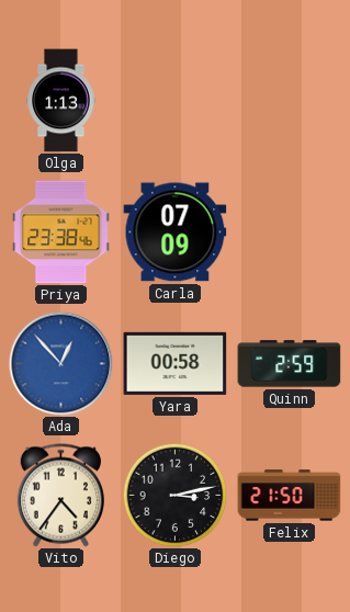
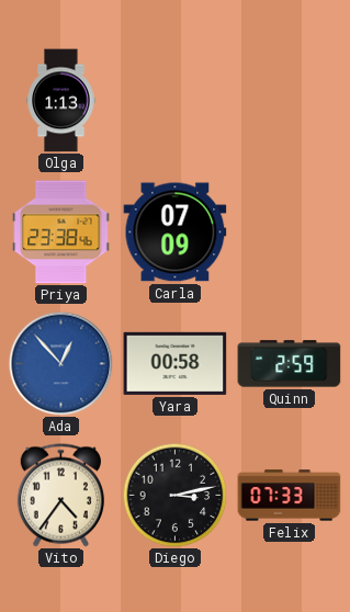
Felix: 21:50 -> 07:33 (290, 496)
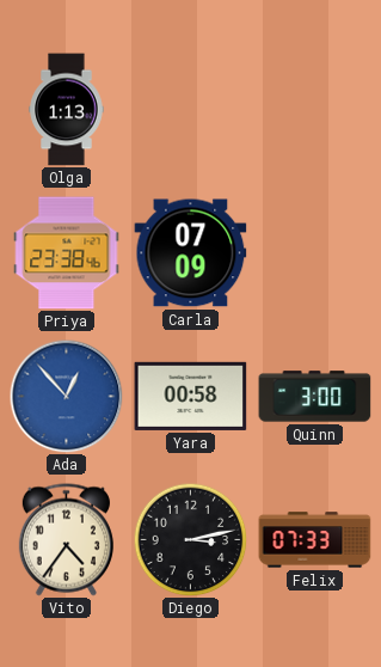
Quinn: 2:59 -> 3:00 (315, 397)
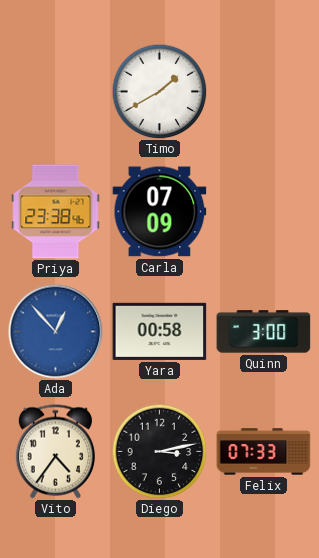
Olga: 1:13 -> none (67, 110)
Timo: none -> 1:40 (159, 91)
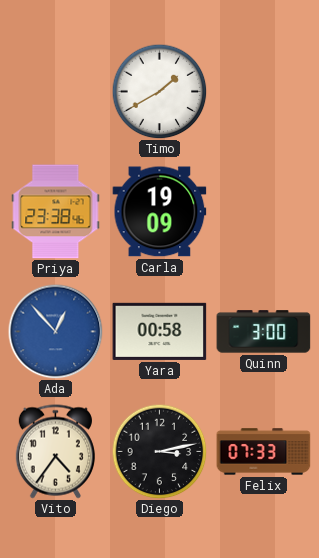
Carla: 07:09 -> 19:09 (160, 212)
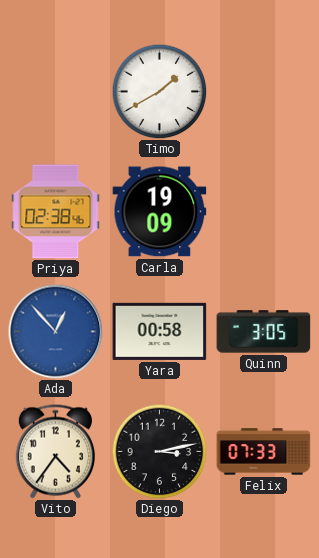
Priya: 23:38 -> 02:38 (56, 212)
Quinn: 3:00 -> 3:05 (264, 332)
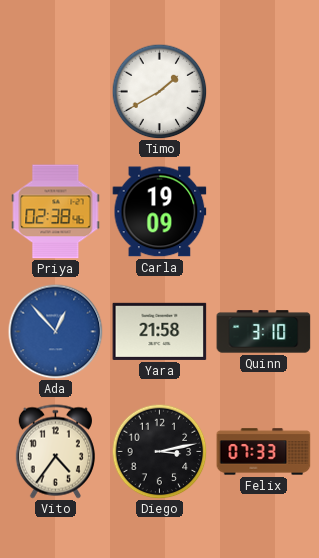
Yara: 00:58 -> 21:58 (160, 331)
Quinn: 3:05 -> 3:10 (264, 332)
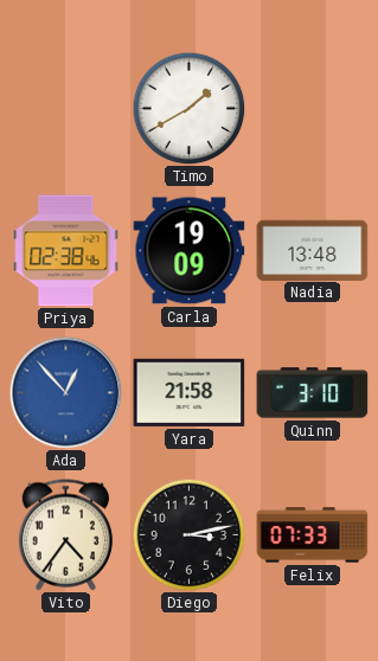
Nadia: none -> 13:48 (313, 250)
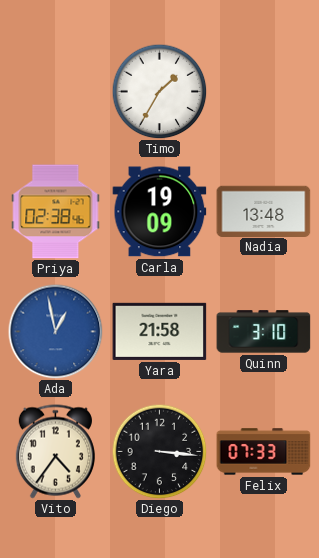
Timo: 1:40 -> 1:35 (159, 91)
Ada: 12:53 -> 12:58 (55, 331)
Diego: 3:13 -> 3:16 (159, 451)
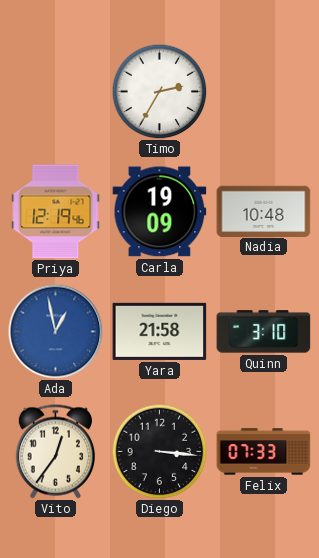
Timo: 1:35 -> 2:35 (159, 91)
Priya: 02:38 -> 12:19 (56, 212)
Nadia: 13:48 -> 10:48 (264, 211)
Vito: 4:36 -> 12:36 (55, 452)
